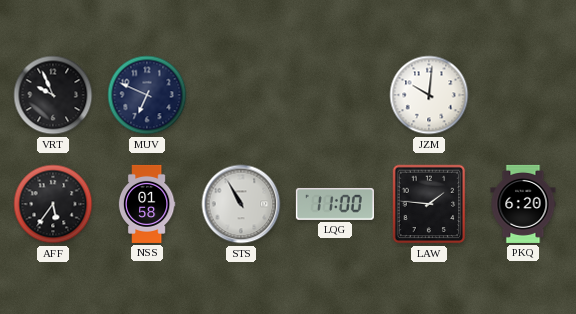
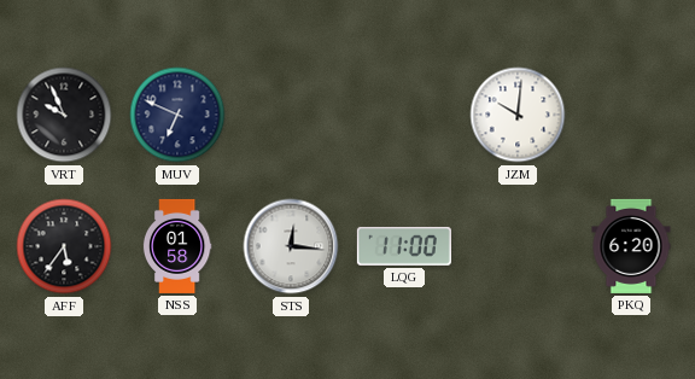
STS: 10:55 -> 12:16 (291, 246)
LAW: 1:46 -> none (429, 204)
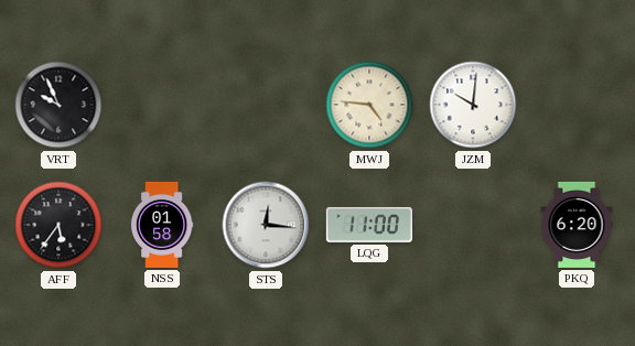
MUV: 6:49 -> none (177, 115)
MWJ: none -> 4:46 (369, 105)
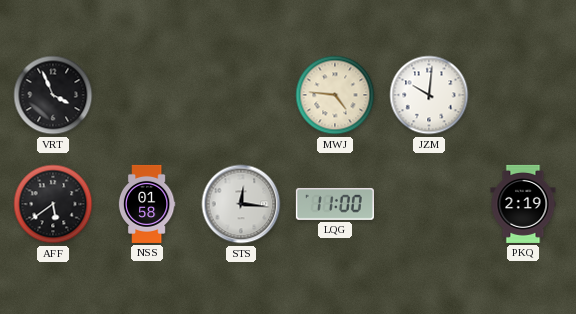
VRT: 9:56 -> 3:56 (53, 95)
AFF: 5:36 -> 5:39 (53, 204)
PKQ: 6:20 -> 2:19 (523, 204)
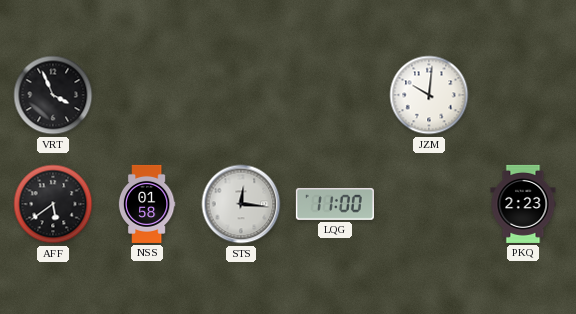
MWJ: 4:46 -> none (335, 95)
PKQ: 2:19 -> 2:23 (523, 204)
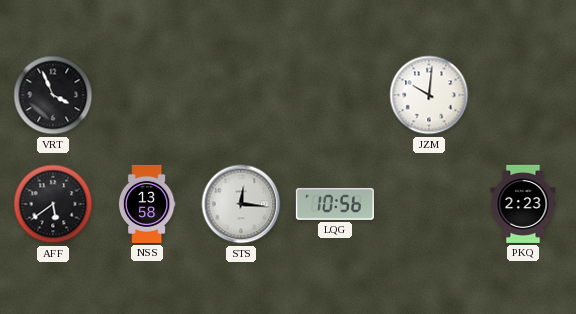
NSS: 01:58 -> 13:58 (147, 204)
LQG: 11:00 -> 10:56 (335, 204)
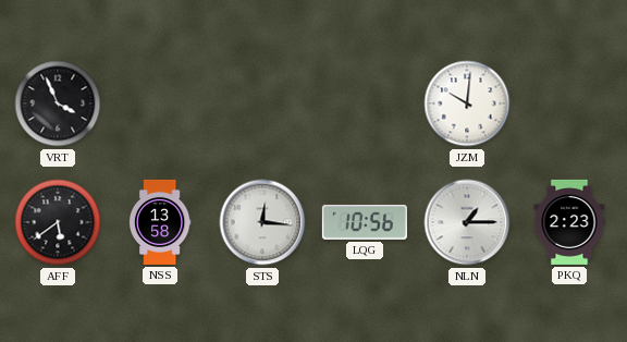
NLN: none -> 1:15 (467, 222)
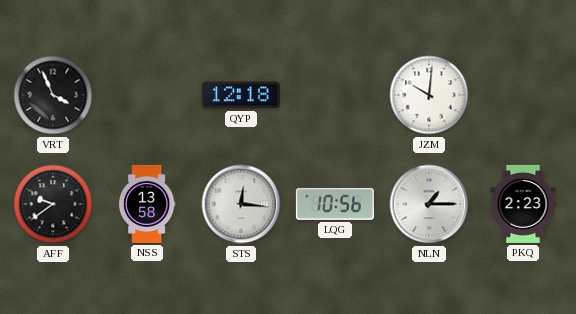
QYP: none -> 12:18 (241, 95)
AFF: 5:39 -> 9:39 (53, 204)
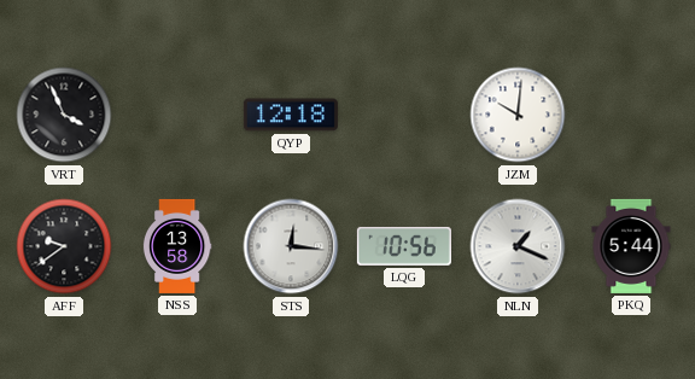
NLN: 1:15 -> 1:19 (518, 246)
PKQ: 2:23 -> 5:44 (631, 246)
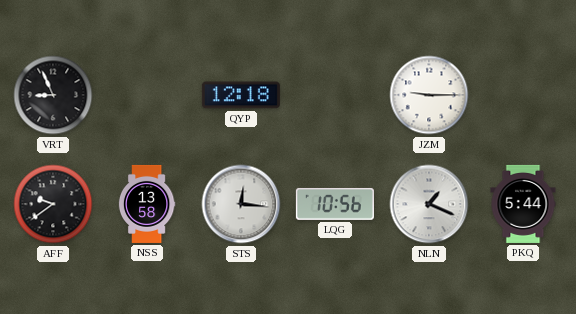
VRT: 3:56 -> 8:56 (53, 95)
JZM: 10:01 -> 9:15 (429, 95)
